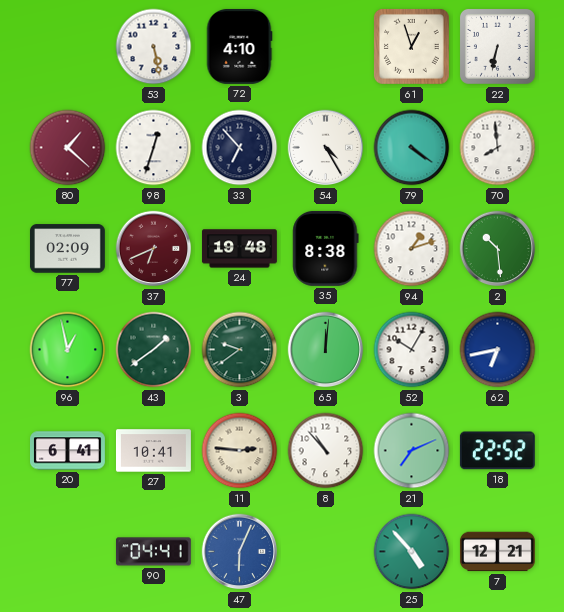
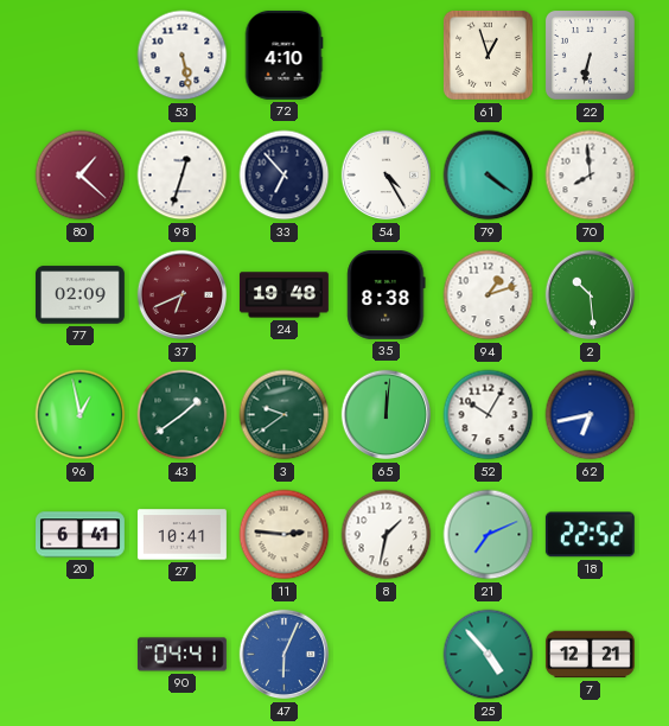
8: 10:53 -> 1:32 (387, 535)
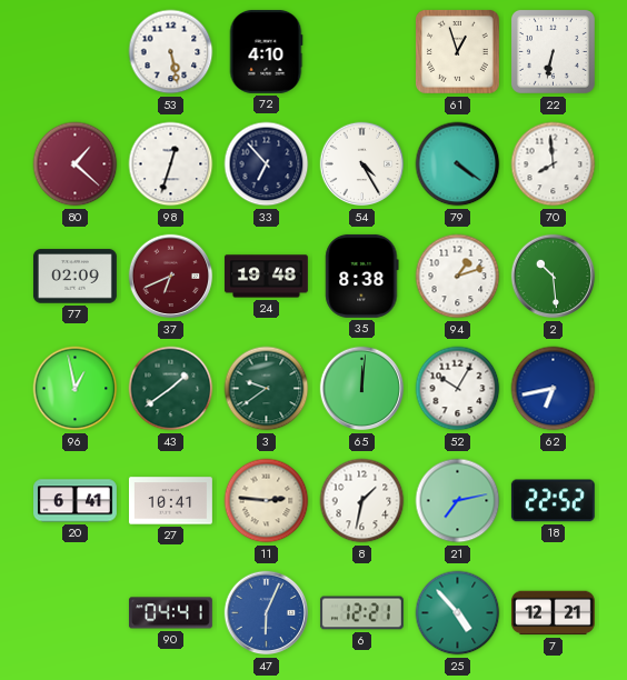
21: 7:11 -> 7:13 (458, 501)
6: none -> 12:21 (361, 613)
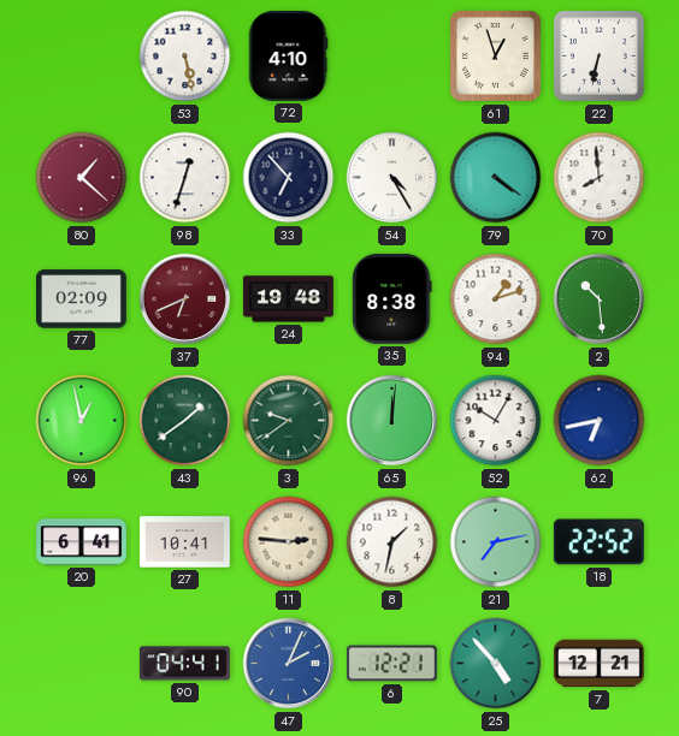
47: 6:04 -> 2:04 (289, 664)
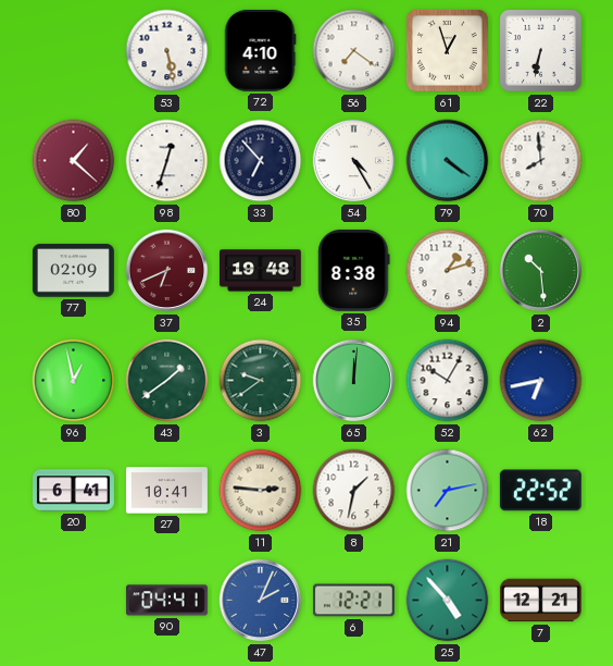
56: none -> 7:21 (354, 51)
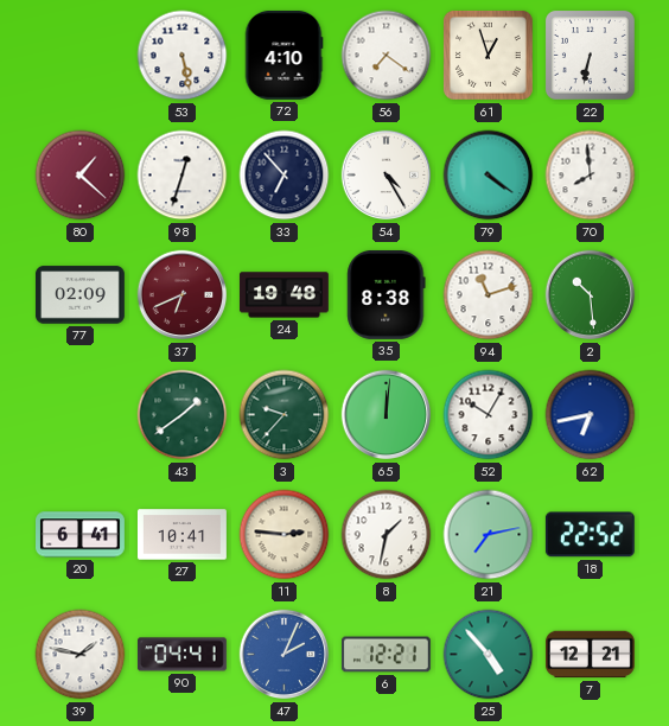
94: 1:12 -> 11:12 (489, 295)
96: 12:58 -> none (74, 381)
3: 9:39 -> 9:37 (285, 415)
39: none -> 1:47 (81, 655)
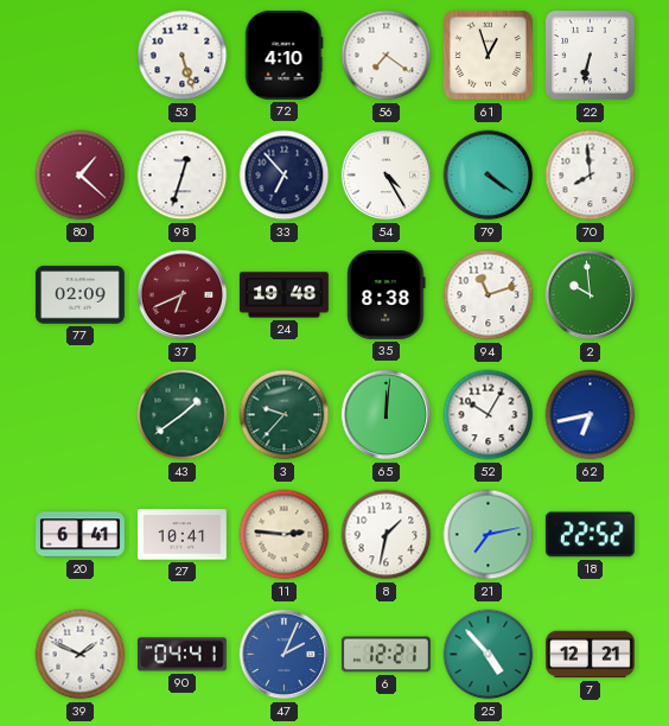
53: 5:28 -> 5:27 (183, 56)
2: 10:29 -> 9:59 (591, 295)
39: 1:47 -> 1:49 (81, 655)
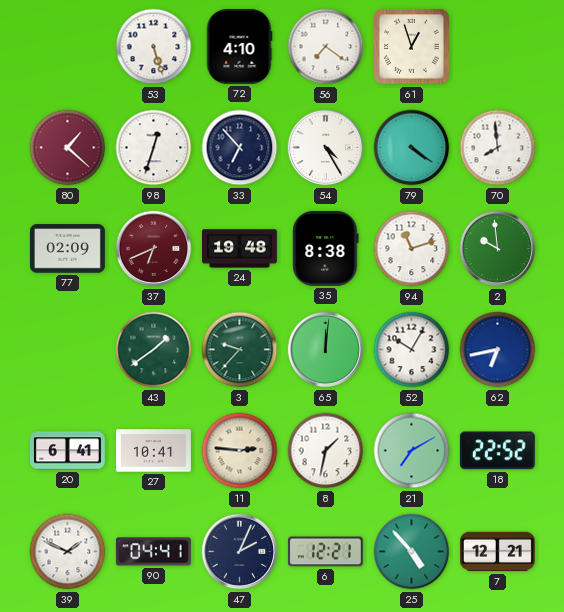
22: 6:32 -> none (590, 55)
21: 7:13 -> 7:10 (412, 451)
47 dial: blue -> navy (240, 552)
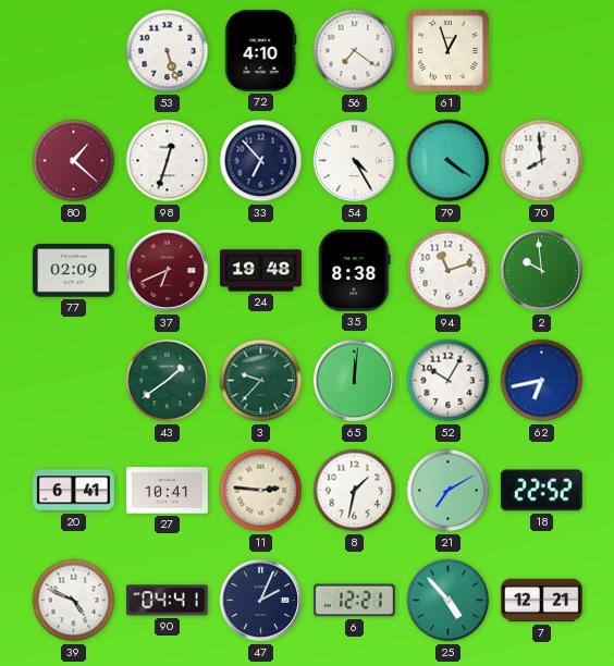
39: 1:49 -> 4:49 (74, 601)
